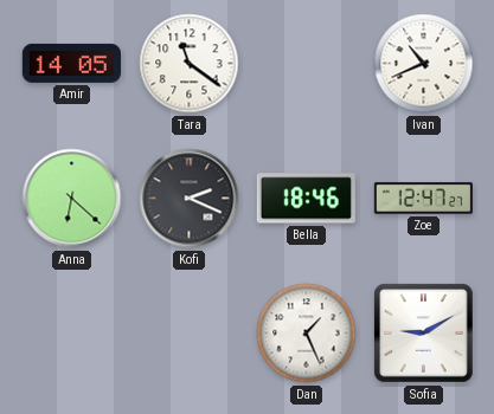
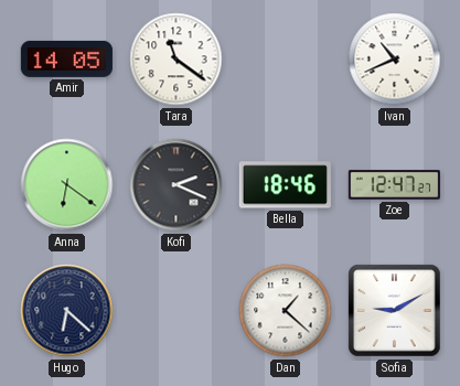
Anna: 6:22 -> 6:21 (67, 185)
Hugo: none -> 6:22 (67, 311)
Dan: 1:26 -> 1:22 (286, 311)
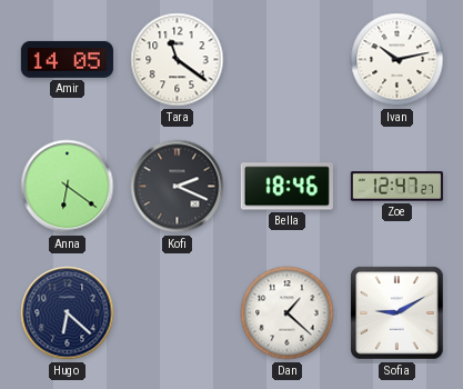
Ivan: 10:41 -> 10:13 (397, 60)
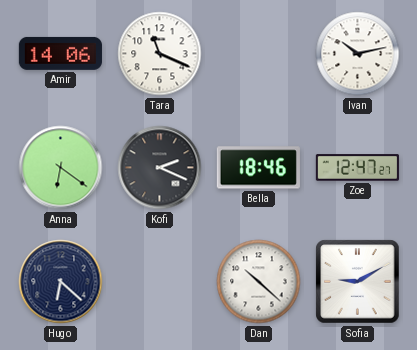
Amir: 14:05 -> 14:06 (60, 53)
Tara: 11:21 -> 11:19 (160, 54)
Dan: 1:22 -> 10:22 (259, 282)
